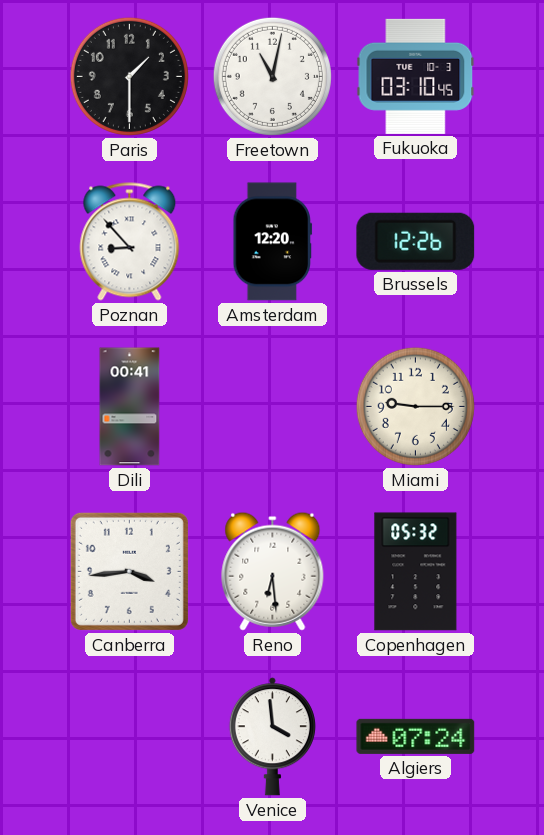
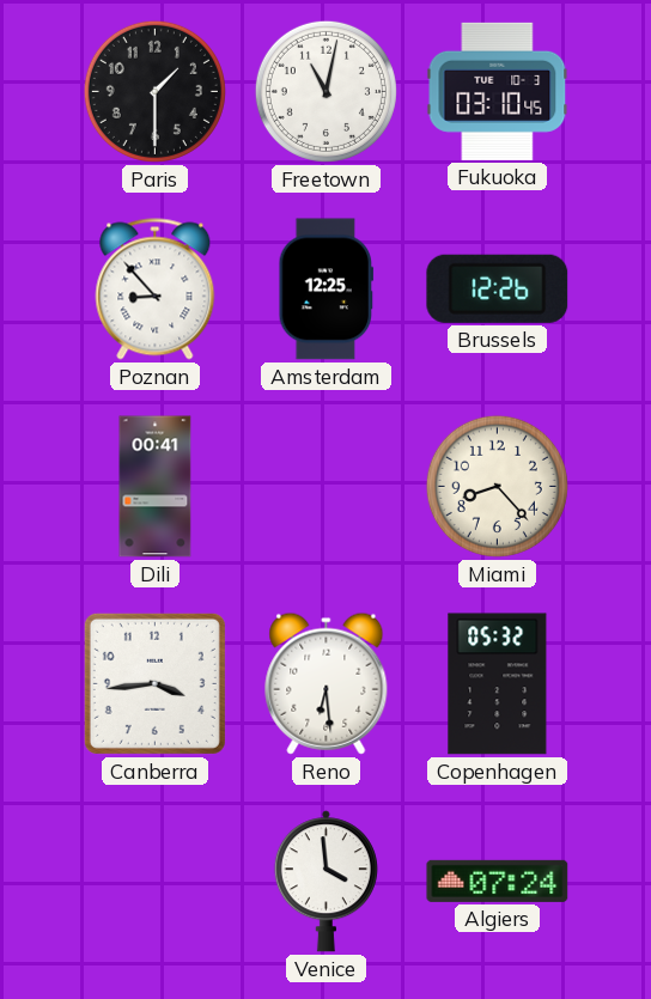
Amsterdam: 12:20 -> 12:25 (327, 290)
Miami: 9:15 -> 8:23 (497, 486)
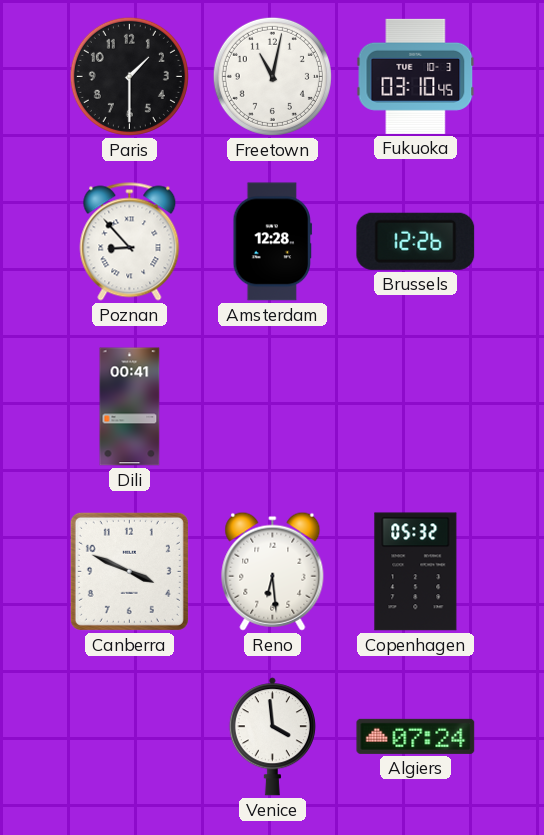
Amsterdam: 12:25 -> 12:28 (273, 242)
Miami: 8:23 -> none (497, 486)
Canberra: 3:44 -> 3:49 (129, 571)
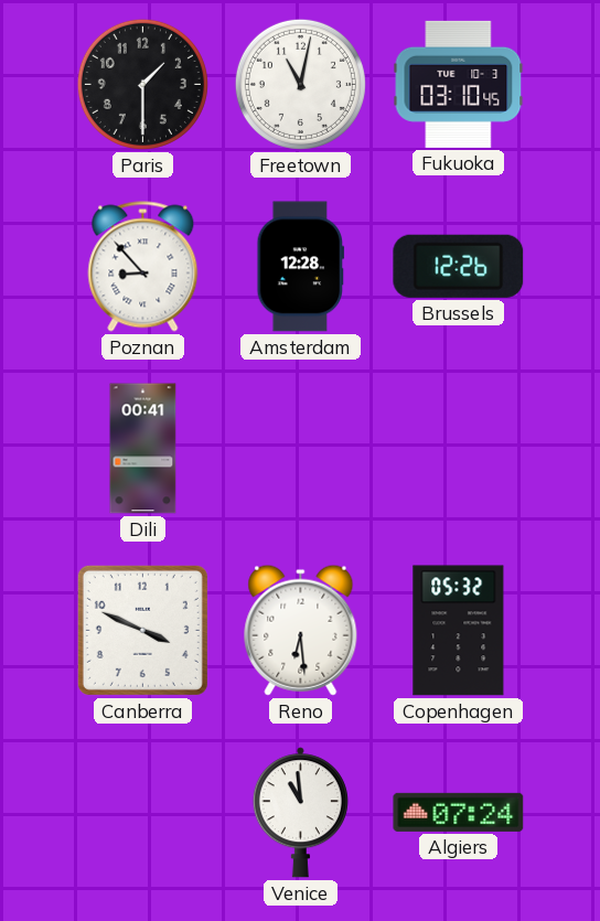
Venice: 3:59 -> 10:59 (300, 813)
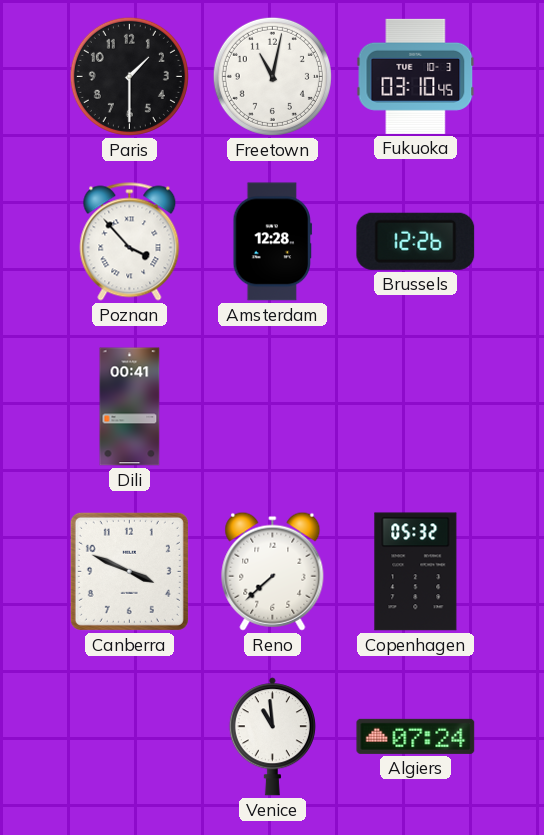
Poznan: 8:53 -> 3:53 (130, 242)
Reno: 6:29 -> 7:38 (273, 571)
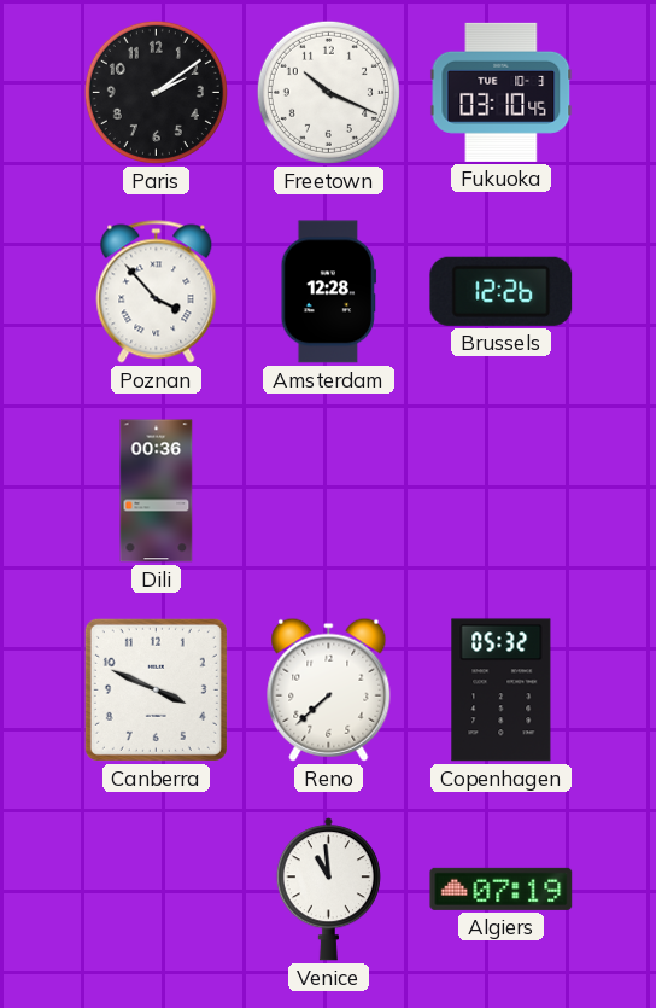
Paris: 1:30 -> 2:09 (156, 92)
Freetown: 11:02 -> 10:19 (328, 92)
Dili: 00:41 -> 00:36 (157, 491)
Algiers: 07:24 -> 07:19 (502, 888)
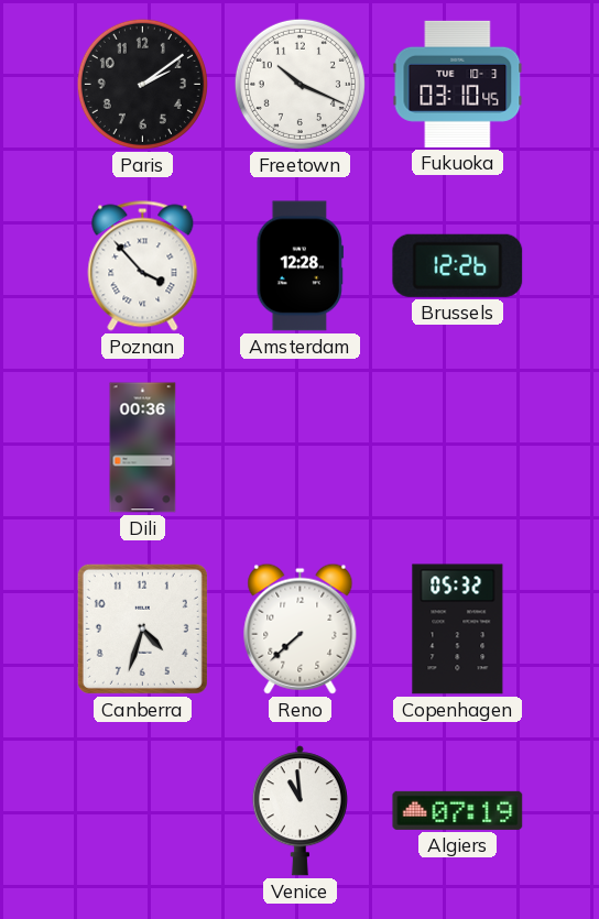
Canberra: 3:49 -> 4:33 (142, 628)
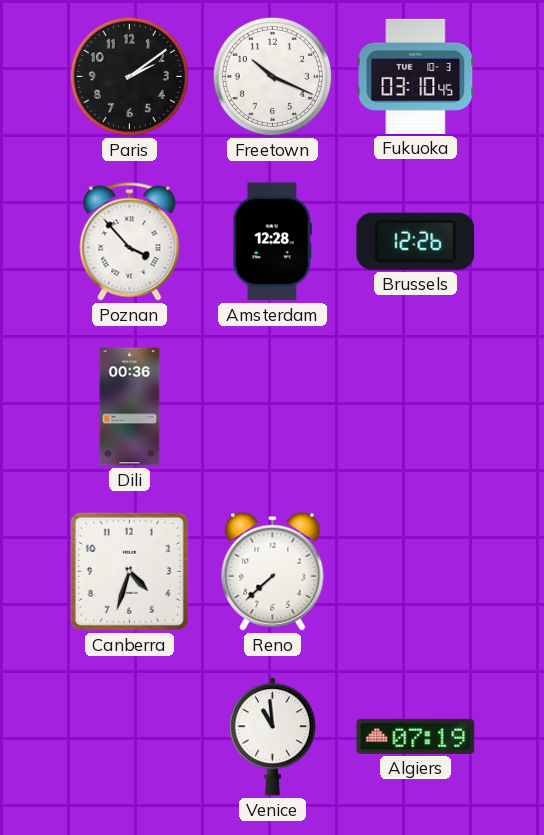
Copenhagen: 05:32 -> none (458, 630)
